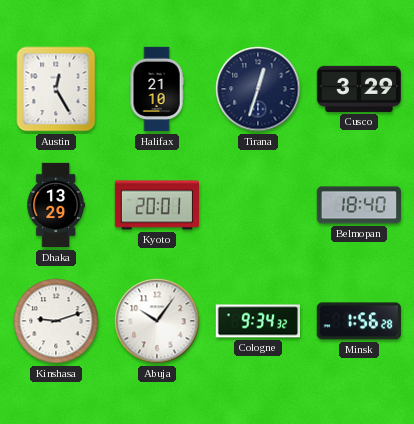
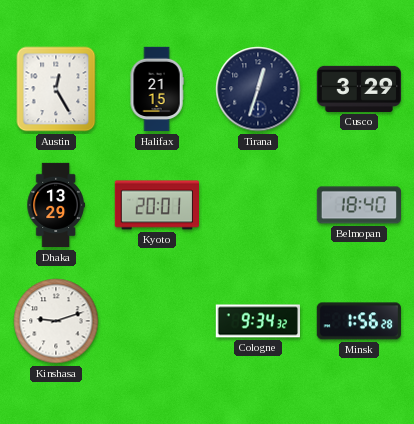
Halifax: 21:10 -> 21:15 (157, 89)
Abuja: 10:06 -> none (157, 321)
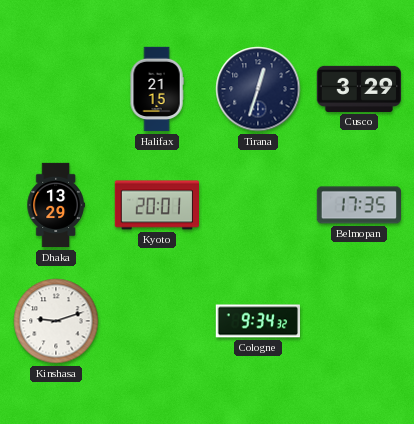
Austin: 12:25 -> none (56, 89)
Belmopan: 18:40 -> 17:35 (358, 205)
Minsk: 1:56 -> none (359, 321)
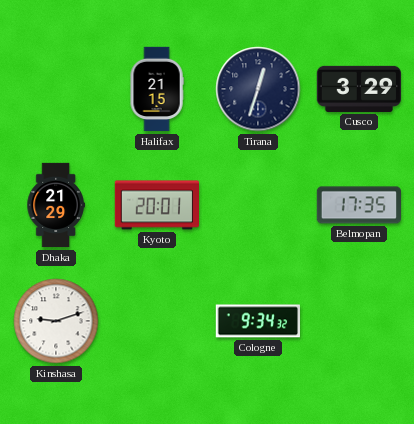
Dhaka: 13:29 -> 21:29 (56, 205)
